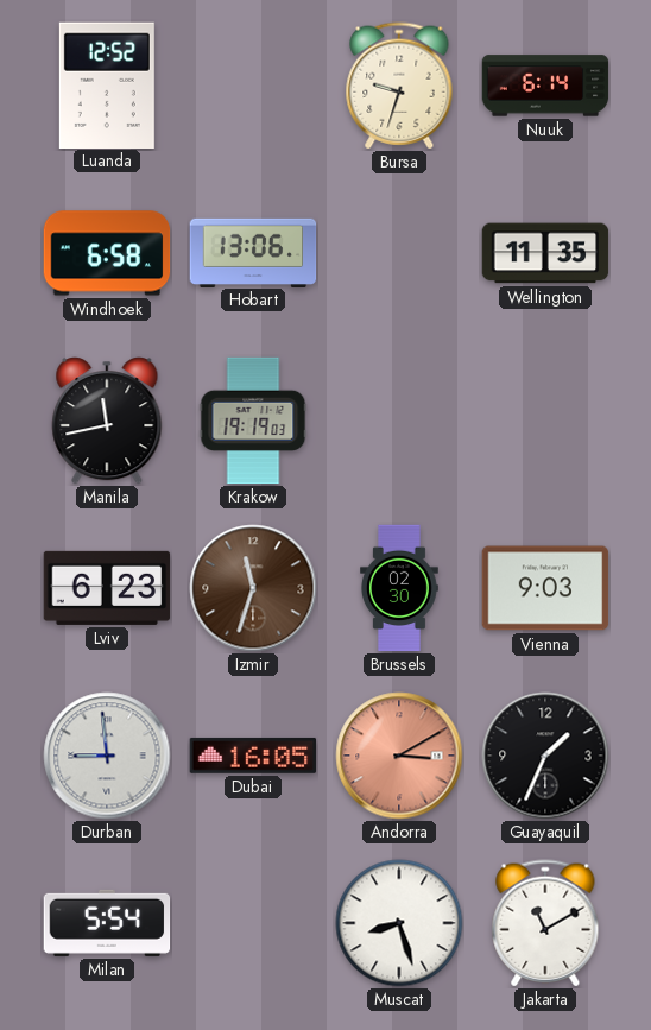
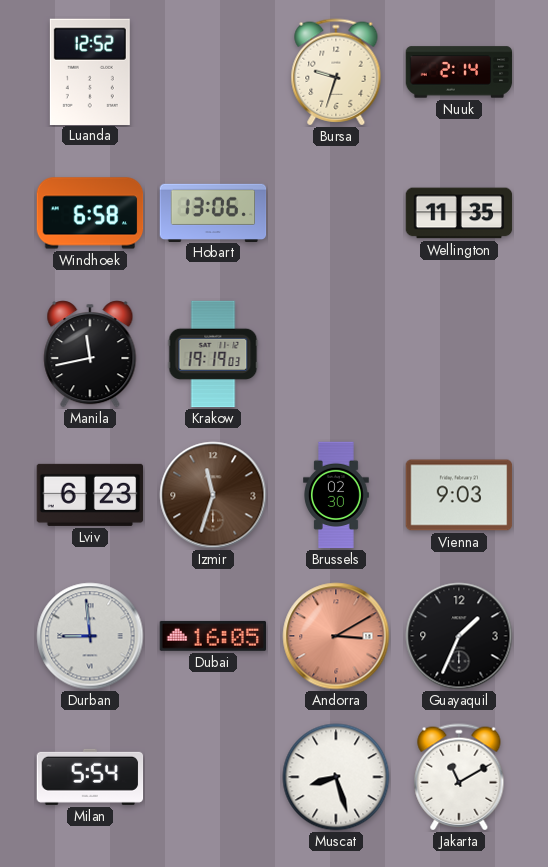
Nuuk: 6:14 -> 2:14 (459, 72)
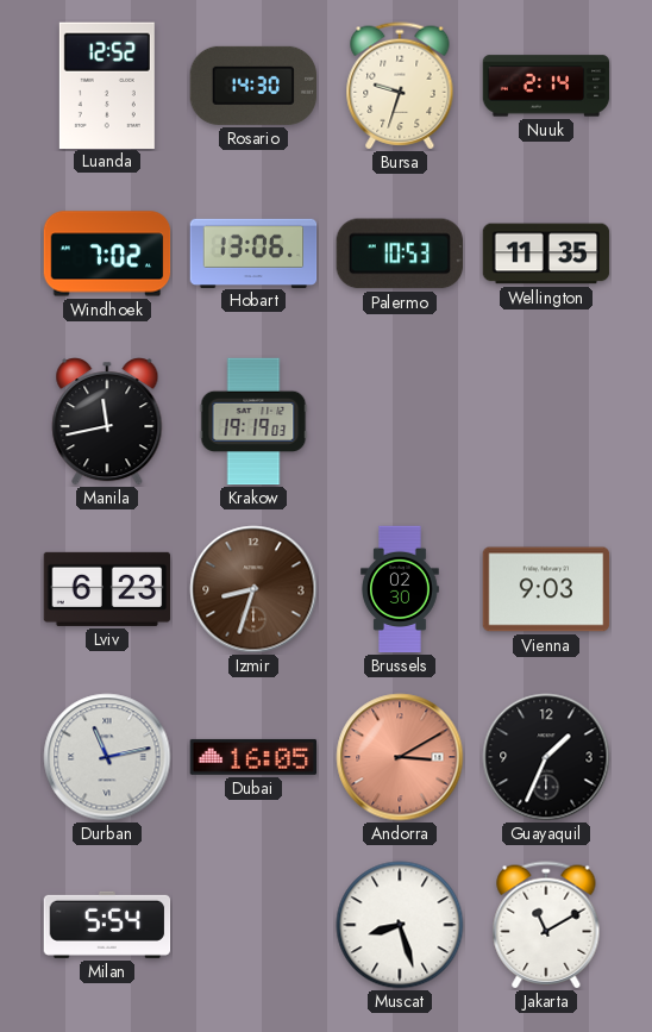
Rosario: none -> 14:30 (252, 86)
Windhoek: 6:58 -> 7:02 (107, 254)
Palermo: none -> 10:53 (399, 254)
Izmir: 11:33 -> 8:33 (253, 589)
Durban: 8:59 -> 11:13 (107, 757)
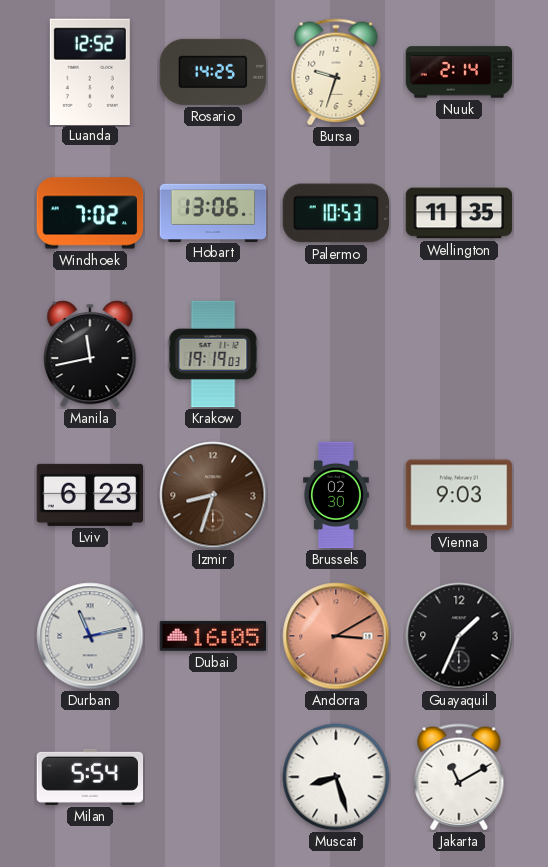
Rosario: 14:30 -> 14:25 (212, 72)
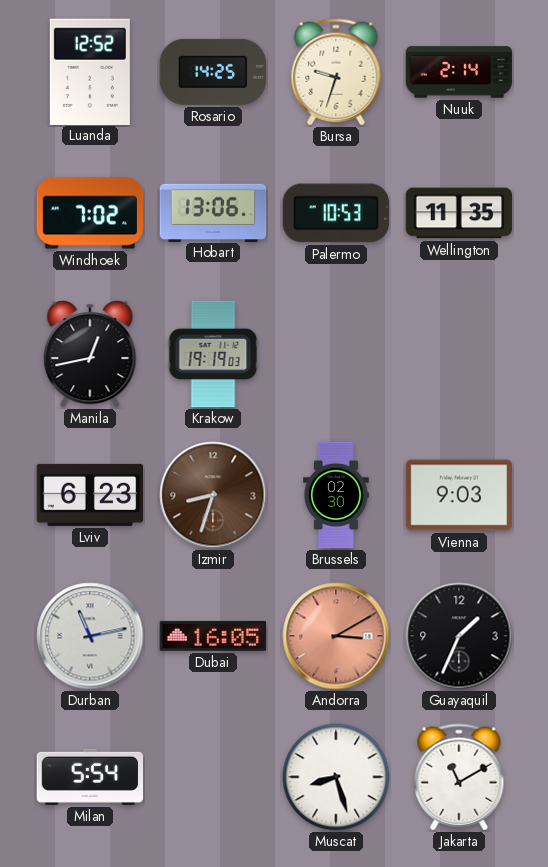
Manila: 11:43 -> 12:43 (90, 354)
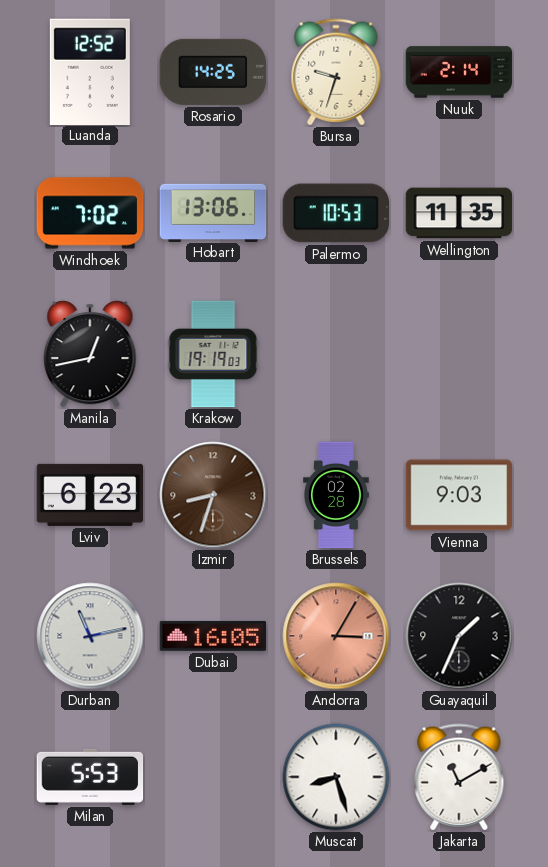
Brussels: 02:30 -> 02:28 (337, 495)
Andorra: 3:10 -> 3:05 (336, 636)
Milan: 5:54 -> 5:53 (90, 777)
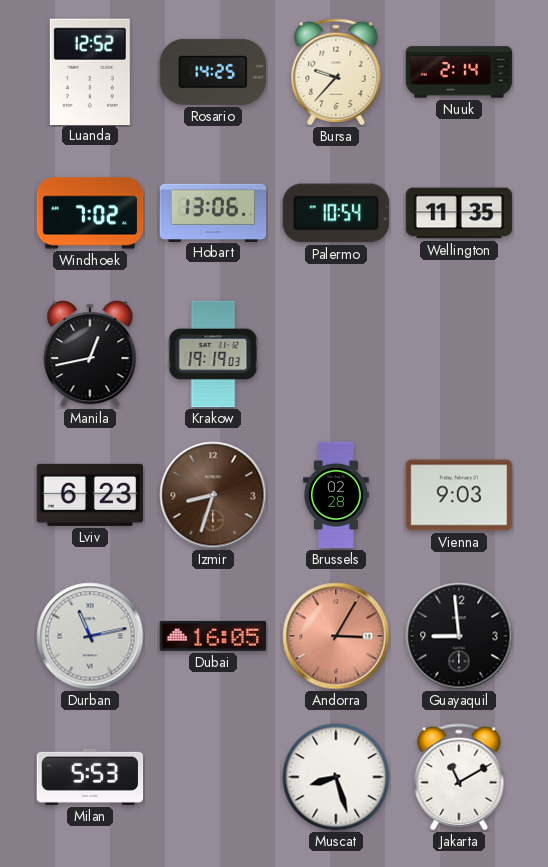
Bursa: 9:33 -> 9:37 (336, 72)
Palermo: 10:53 -> 10:54 (335, 213)
Guayaquil: 1:34 -> 8:59 (459, 636)
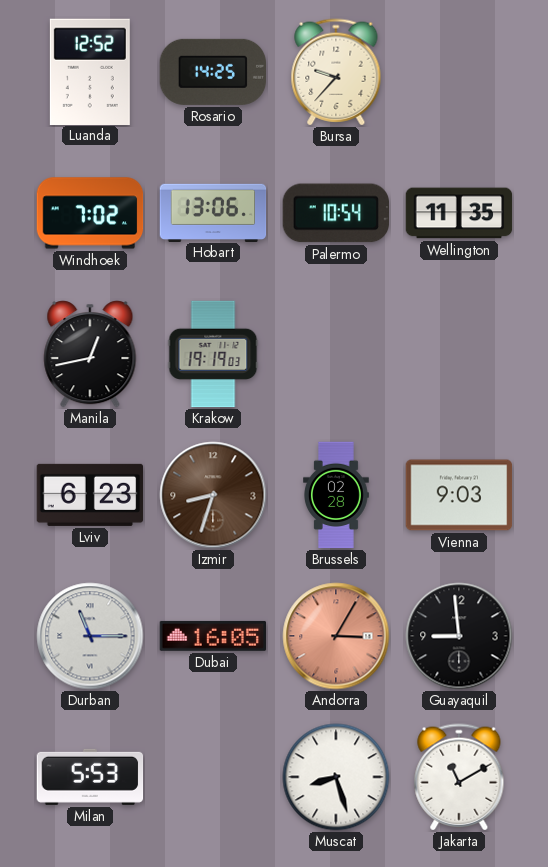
Nuuk: 2:14 -> none (459, 72)
Durban: 11:13 -> 11:15 (90, 636)
